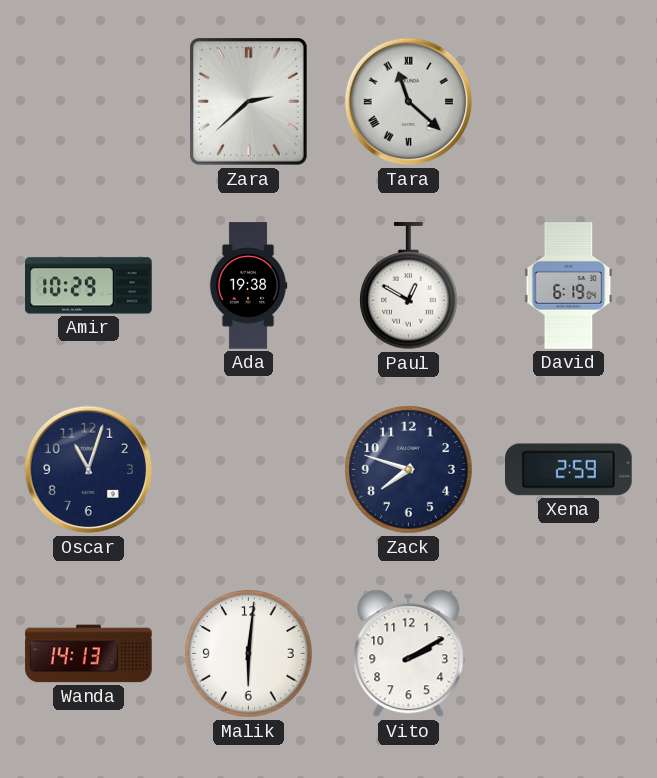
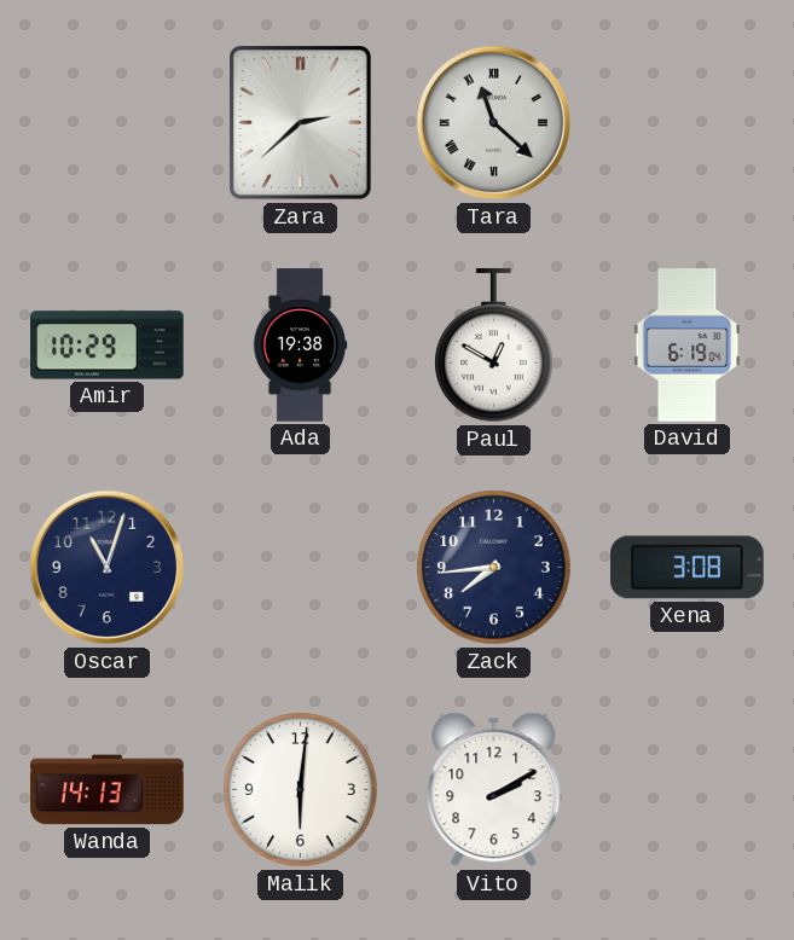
Zack: 7:48 -> 7:44 (494, 568)
Xena: 2:59 -> 3:08 (688, 568)
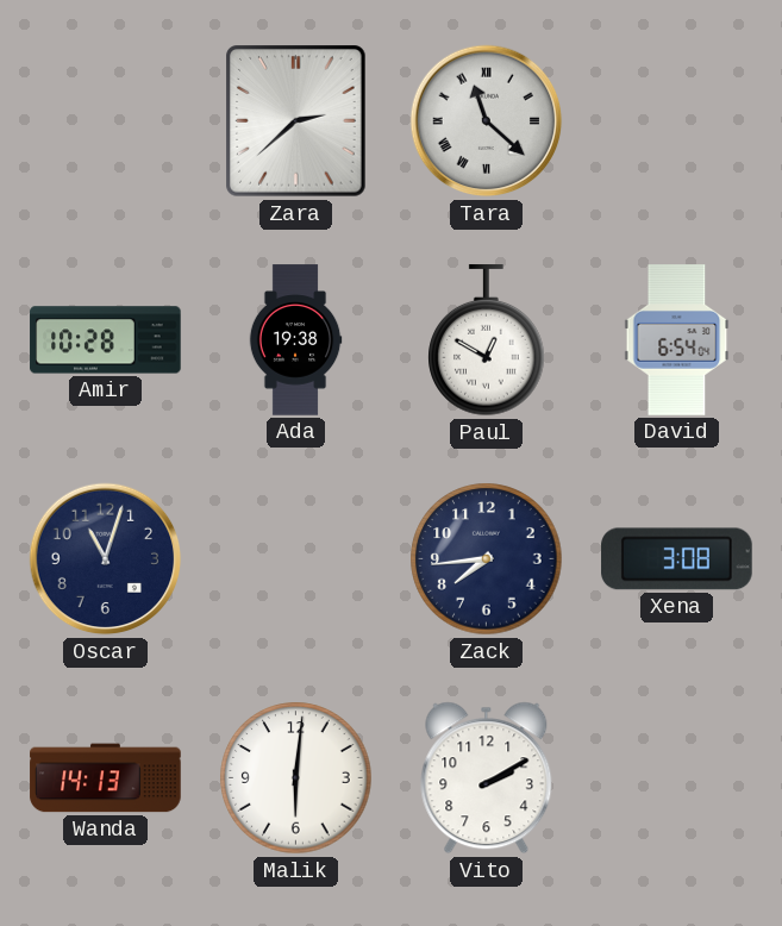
Amir: 10:29 -> 10:28 (106, 340)
David: 6:19 -> 6:54 (677, 340)
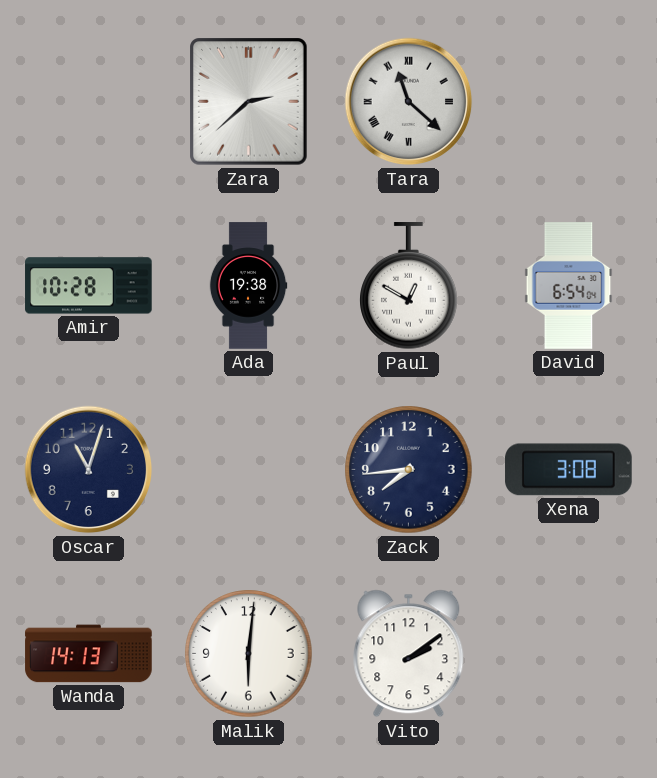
Vito: 2:10 -> 2:09 (409, 654)
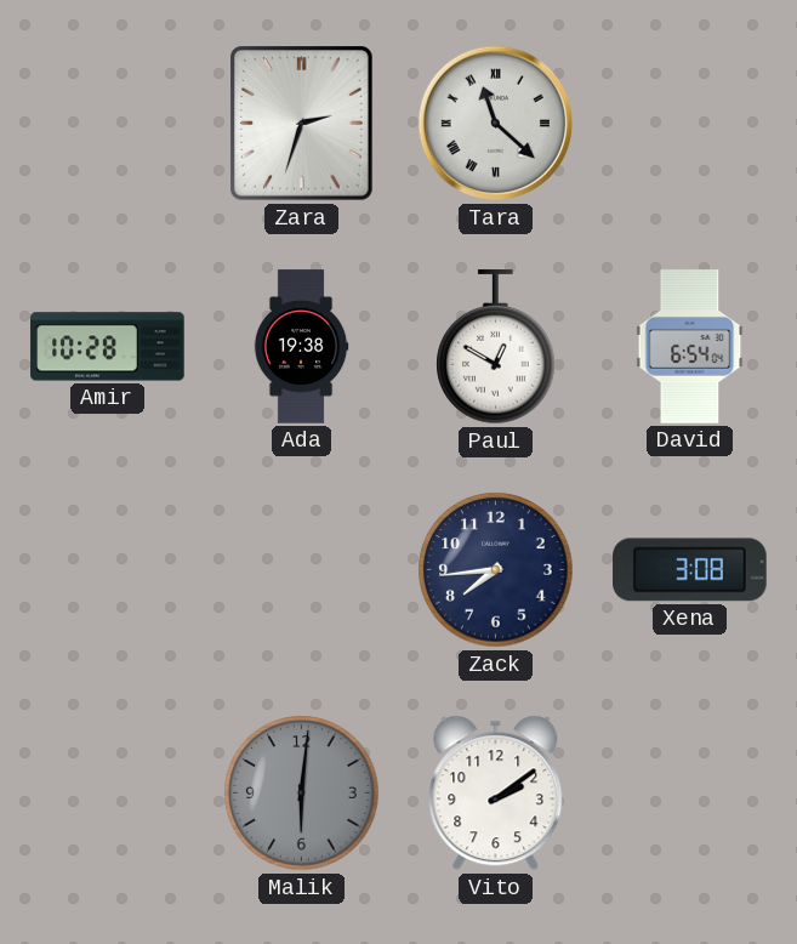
Zara: 2:38 -> 2:33 (302, 124)
Oscar: 11:03 -> none (89, 470)
Wanda: 14:13 -> none (89, 654)
Malik dial: white -> grey (302, 794)
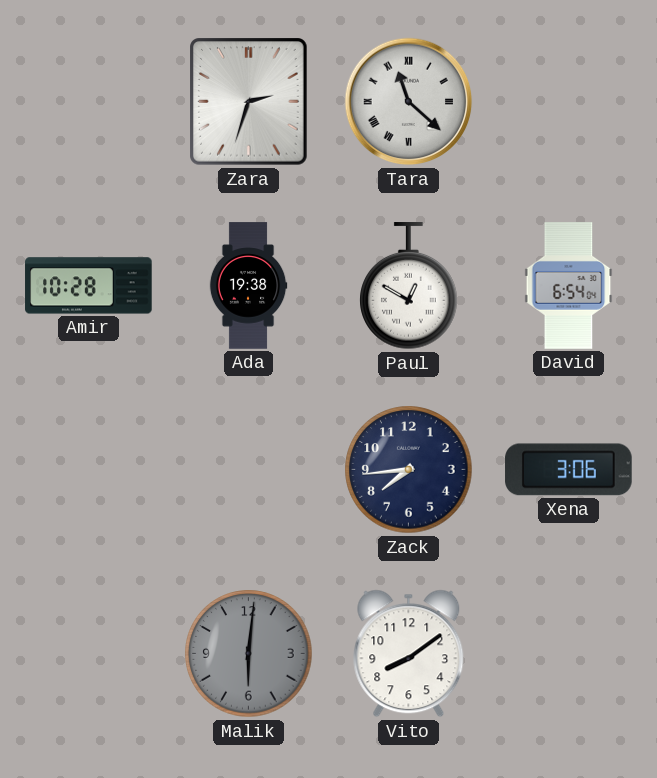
Xena: 3:08 -> 3:06 (569, 470)
Vito: 2:09 -> 8:09 (409, 654)
